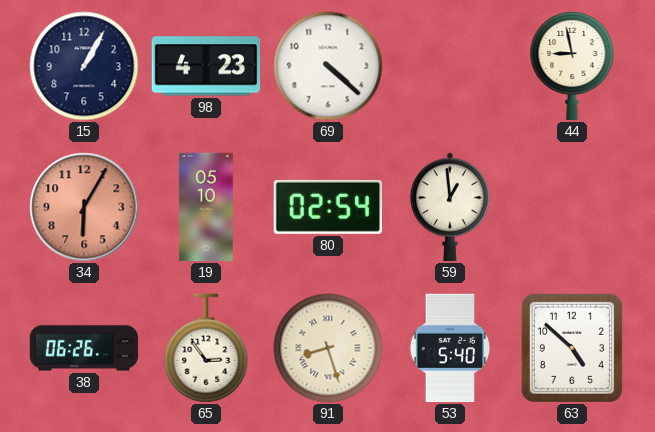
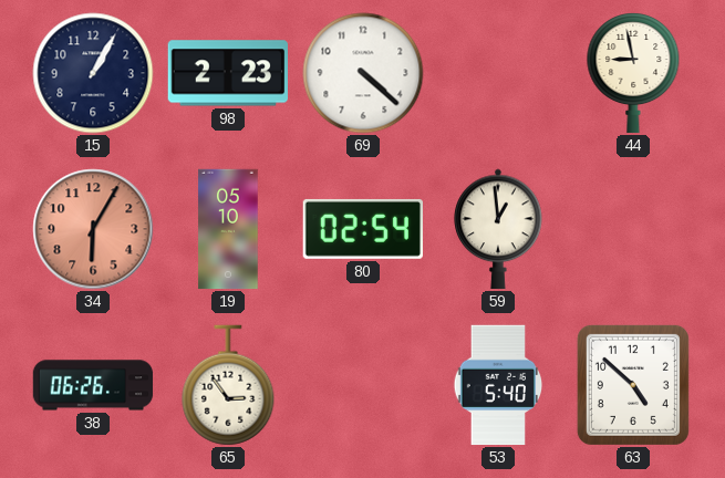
98: 4:23 -> 2:23 (227, 73)
91: 8:27 -> none (328, 348)
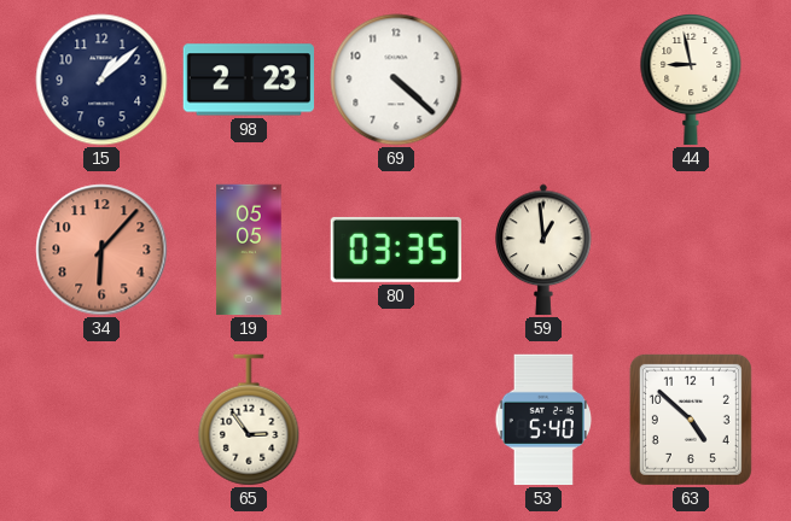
15: 1:05 -> 1:08 (101, 80)
34: 6:05 -> 6:07 (101, 250)
19: 05:10 -> 05:05 (249, 250)
80: 02:54 -> 03:35 (395, 250)
38: 06:26 -> none (93, 385)
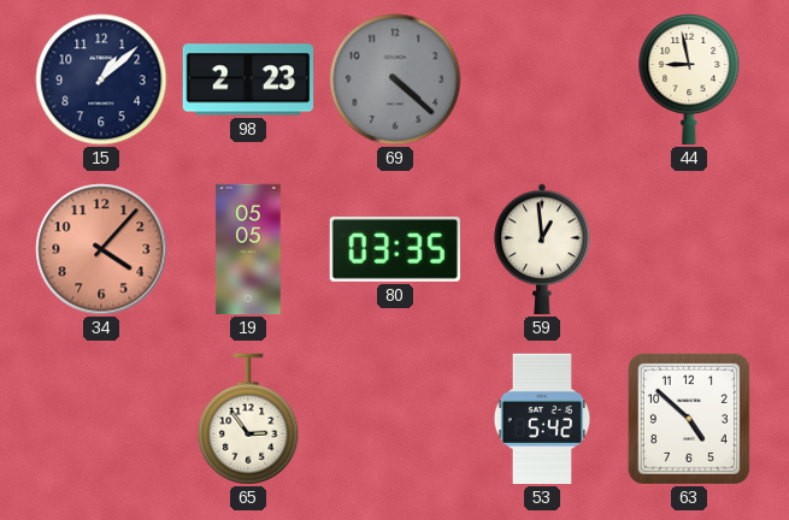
69 dial: white -> grey (395, 79)
34: 6:07 -> 4:07 (101, 249)
53: 5:40 -> 5:42 (542, 419)
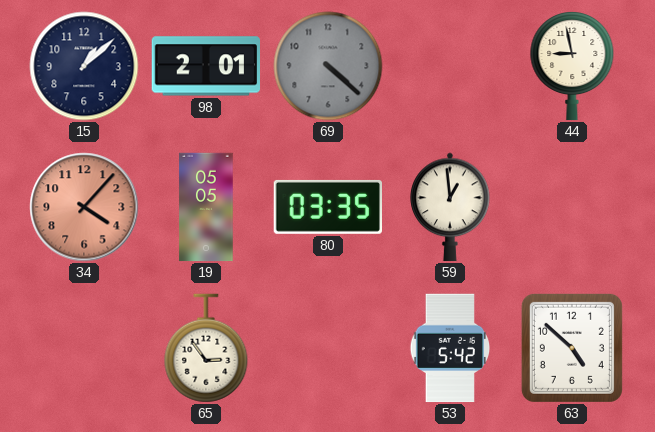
98: 2:23 -> 2:01 (205, 66)
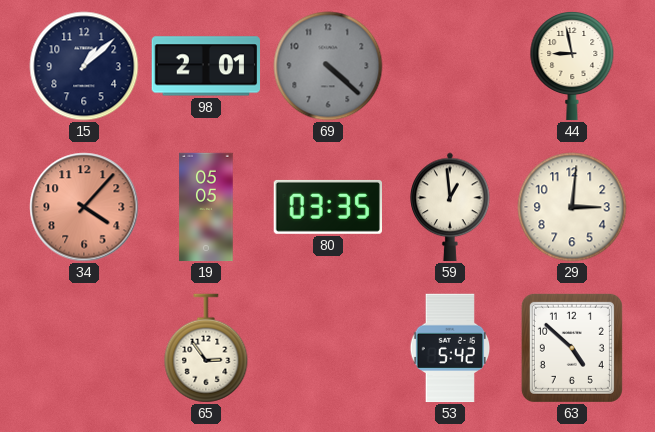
29: none -> 3:01 (572, 207)
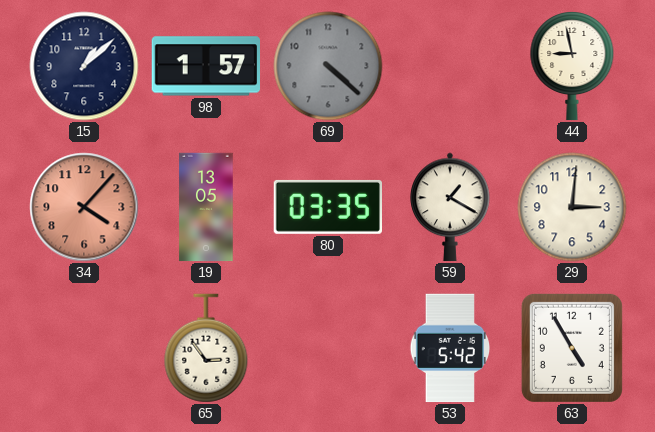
98: 2:01 -> 1:57 (205, 66)
19: 05:05 -> 13:05 (206, 207)
59: 12:59 -> 1:20 (450, 207)
63: 4:52 -> 4:55 (572, 348)
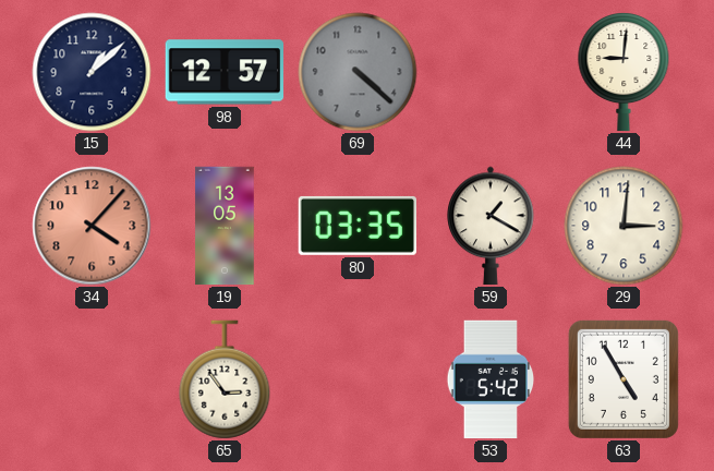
98: 1:57 -> 12:57 (223, 72)
44: 8:58 -> 9:01 (624, 73)
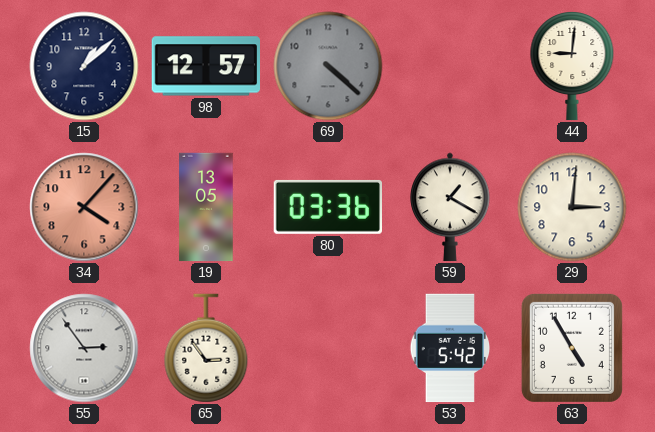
80: 03:35 -> 03:36 (327, 207)
55: none -> 2:54 (84, 348)
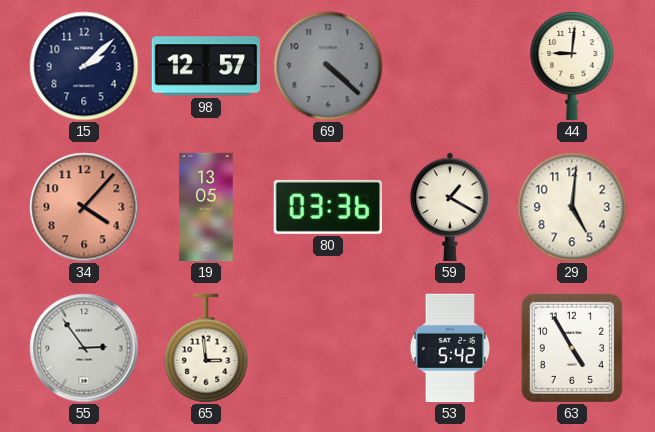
15: 1:08 -> 2:08 (84, 66)
29: 3:01 -> 5:01 (572, 207)
65: 2:54 -> 2:59 (206, 348)
